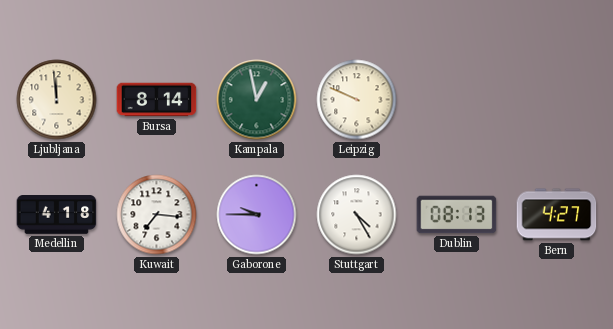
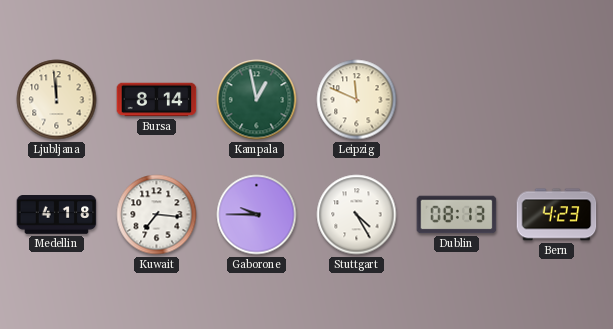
Leipzig: 9:49 -> 11:49 (357, 100)
Bern: 4:27 -> 4:23 (557, 215)
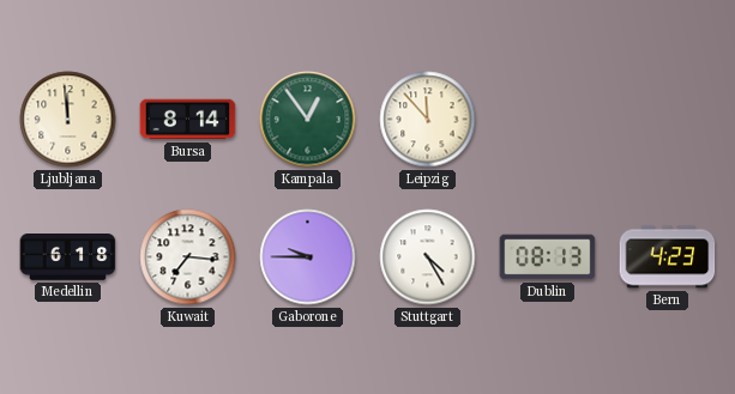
Kampala: 12:58 -> 12:54 (308, 120)
Leipzig: 11:49 -> 11:53 (428, 120)
Medellin: 4:18 -> 6:18 (68, 257)
